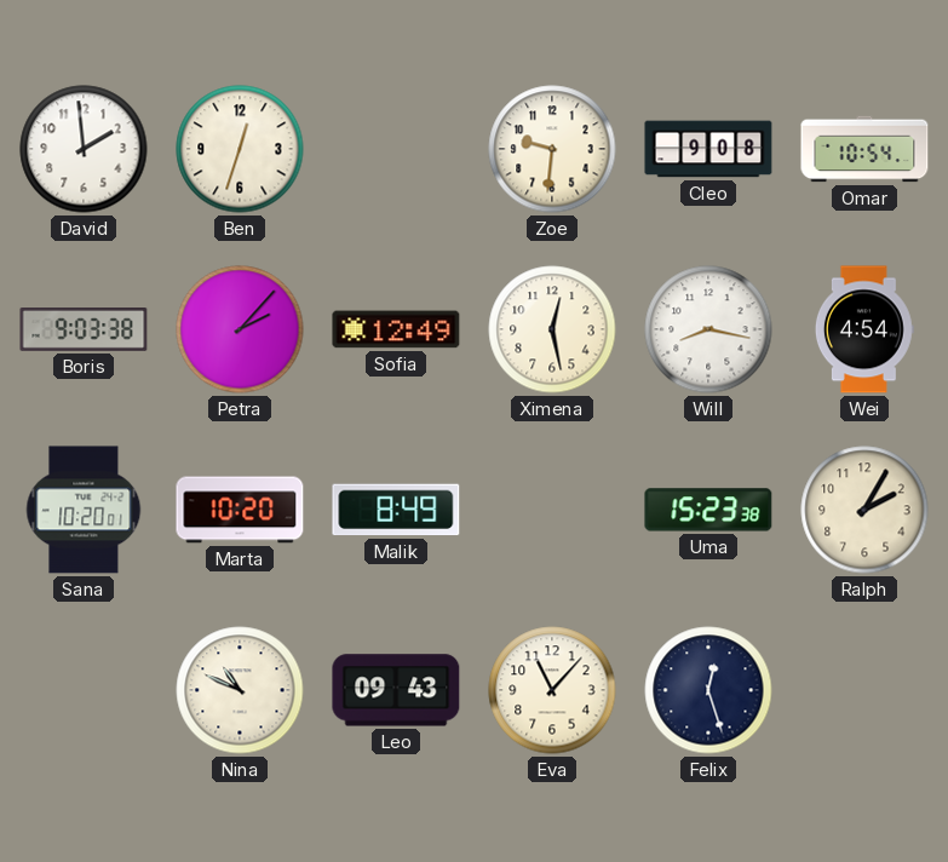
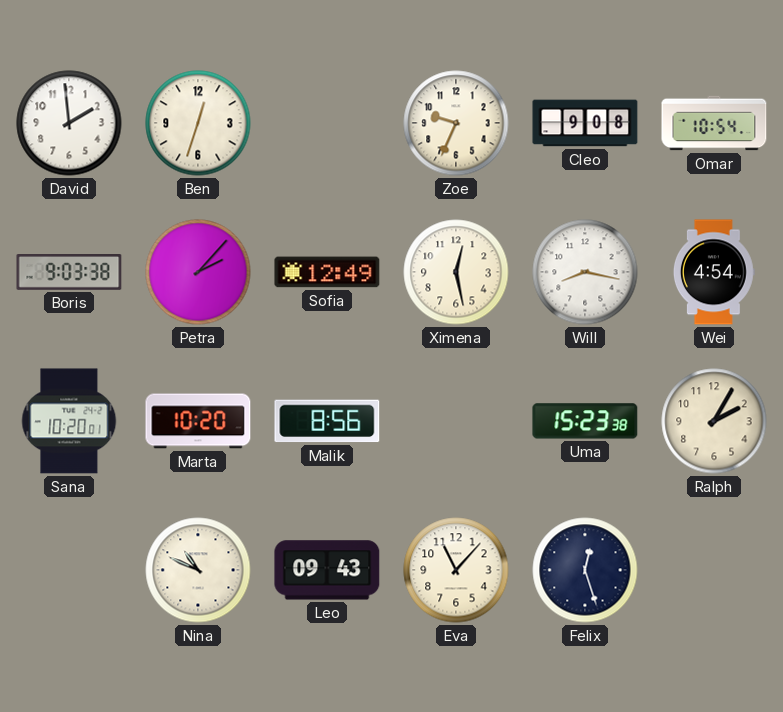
Zoe: 9:31 -> 9:34 (456, 123)
Malik: 8:49 -> 8:56 (327, 421)
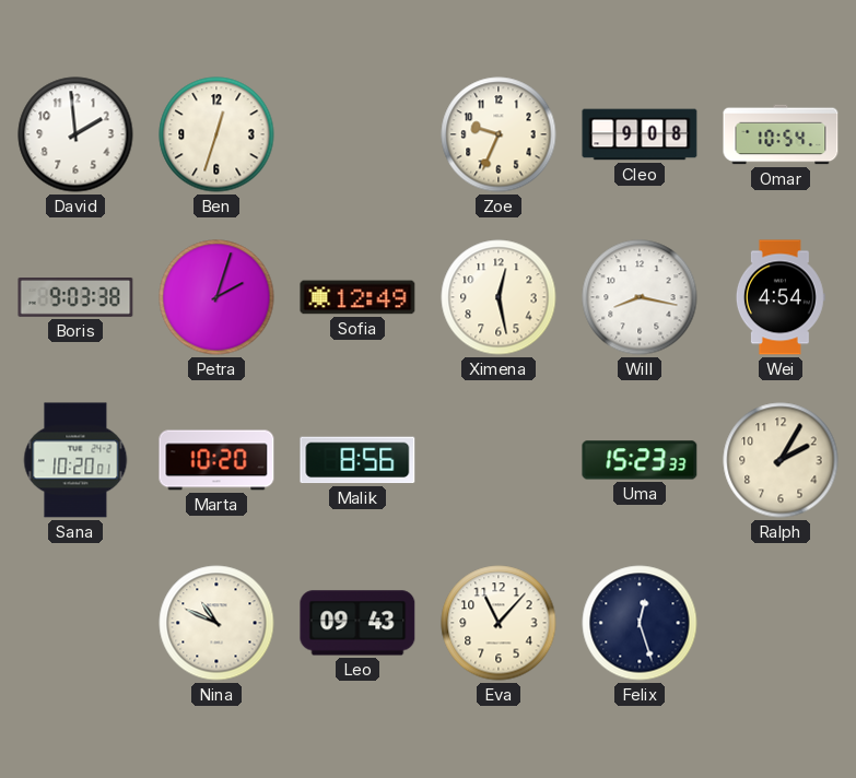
Petra: 2:07 -> 2:03 (216, 297)
Uma: 15:23:38 -> 15:23:33 (640, 460)
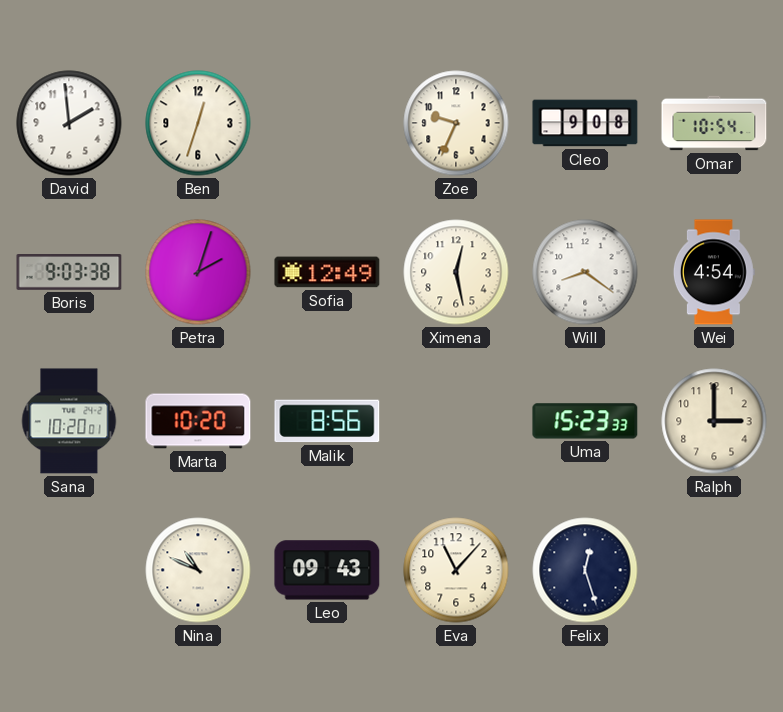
Will: 8:17 -> 8:21 (585, 272)
Ralph: 2:05 -> 3:00 (714, 421)
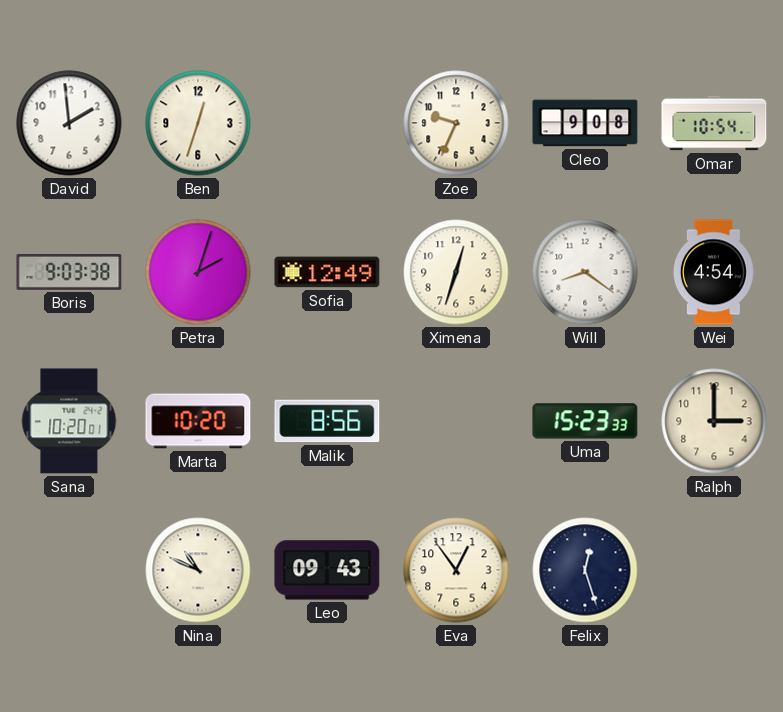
Ximena: 12:28 -> 12:33 (456, 272)
Eva: 11:07 -> 12:54 (456, 570)
